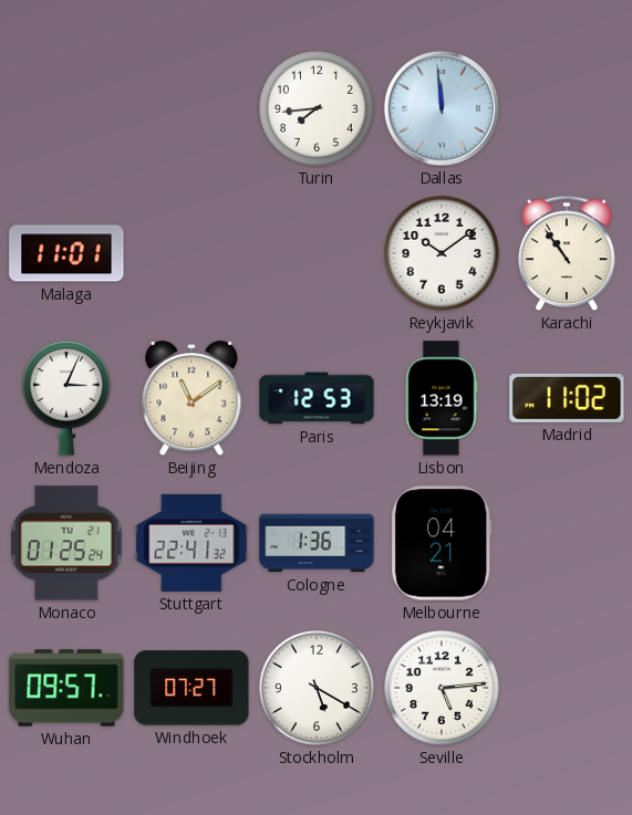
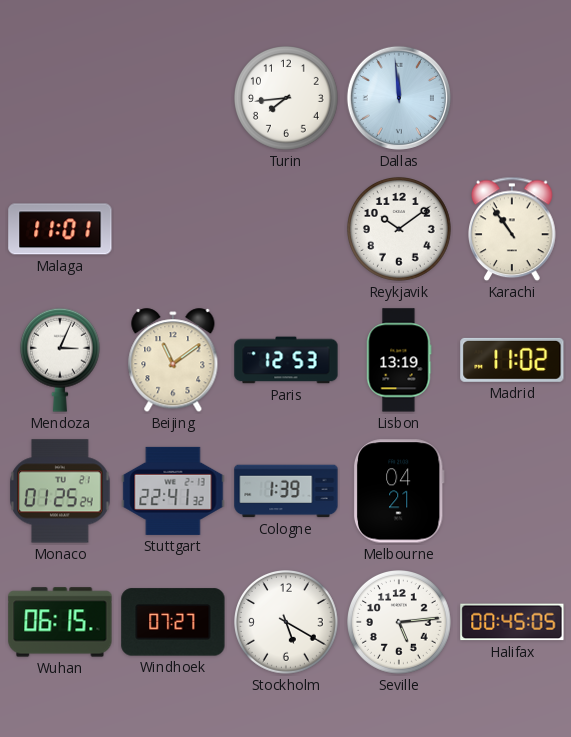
Cologne: 1:36 -> 1:39 (286, 491)
Wuhan: 09:57 -> 06:15 (60, 622)
Halifax: none -> 00:45 (512, 622)
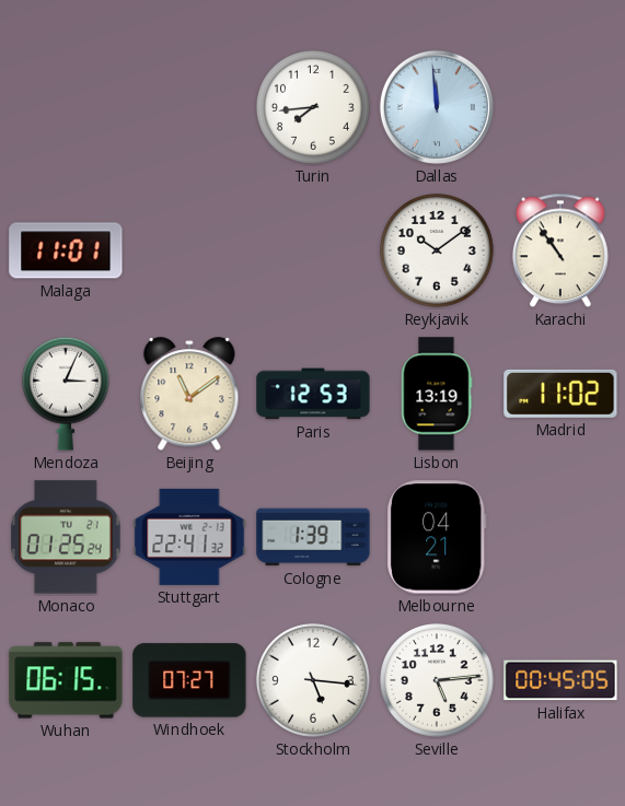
Stockholm: 5:20 -> 5:16 (314, 681)
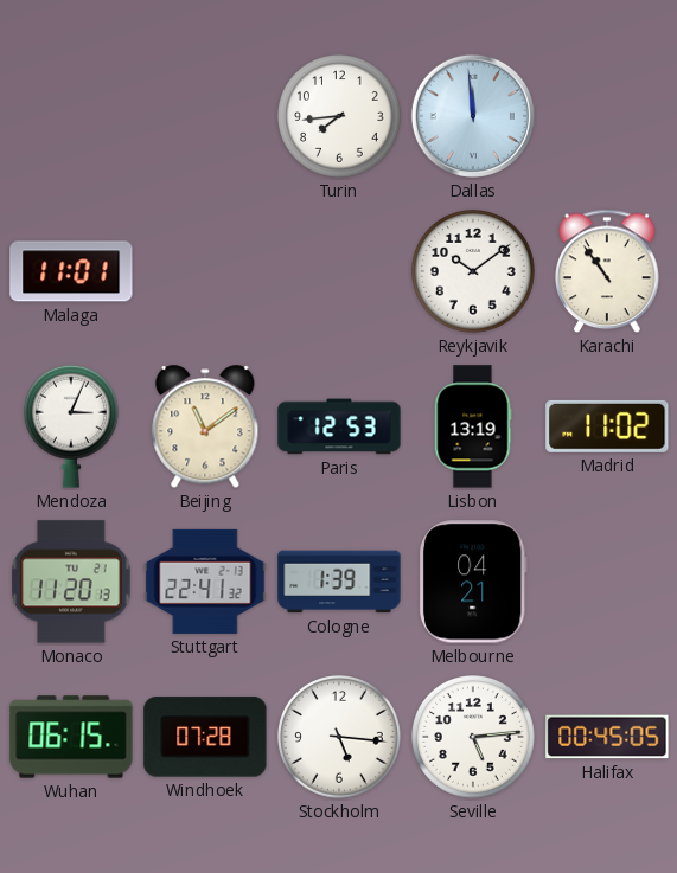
Monaco: 01:25 -> 11:20 (71, 582)
Windhoek: 07:27 -> 07:28 (205, 737)
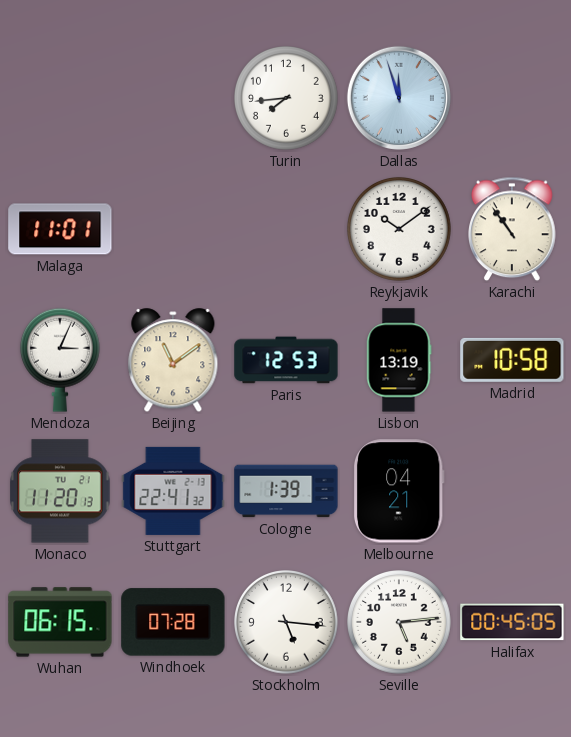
Dallas: 11:59 -> 11:57 (399, 98)
Madrid: 11:02 -> 10:58 (512, 360)
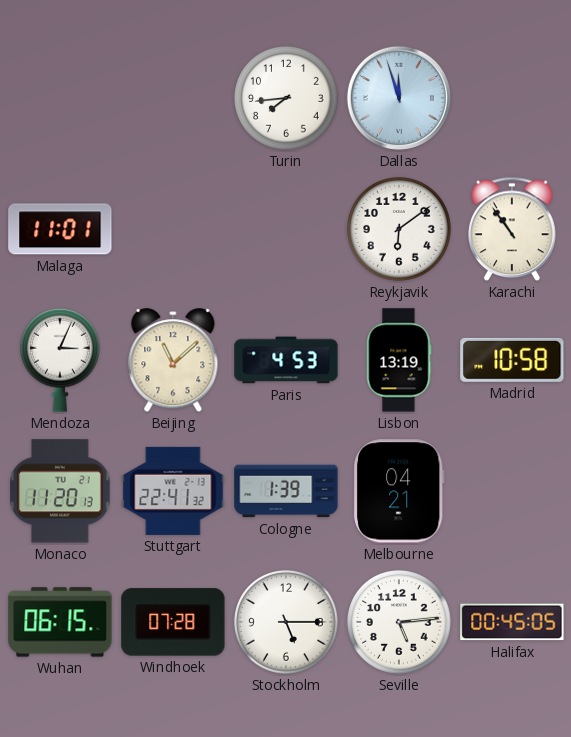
Reykjavik: 10:09 -> 6:09 (400, 230)
Beijing: 11:09 -> 11:08 (173, 361)
Paris: 12:53 -> 4:53 (286, 360)
Stockholm: 5:16 -> 5:15 (287, 623)
